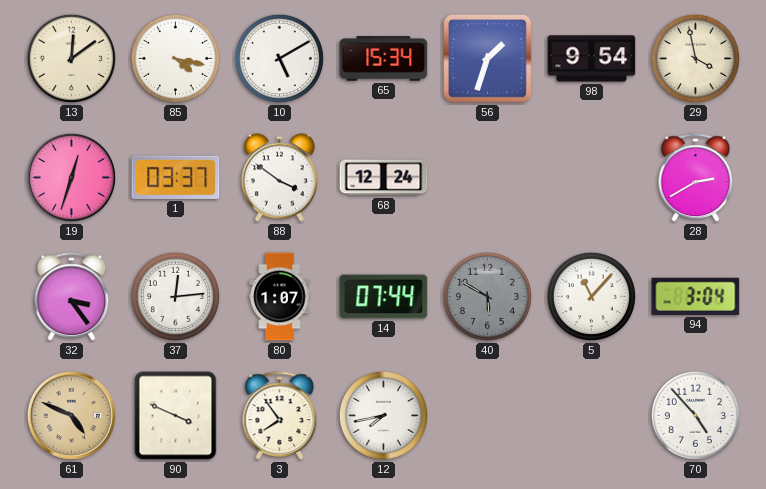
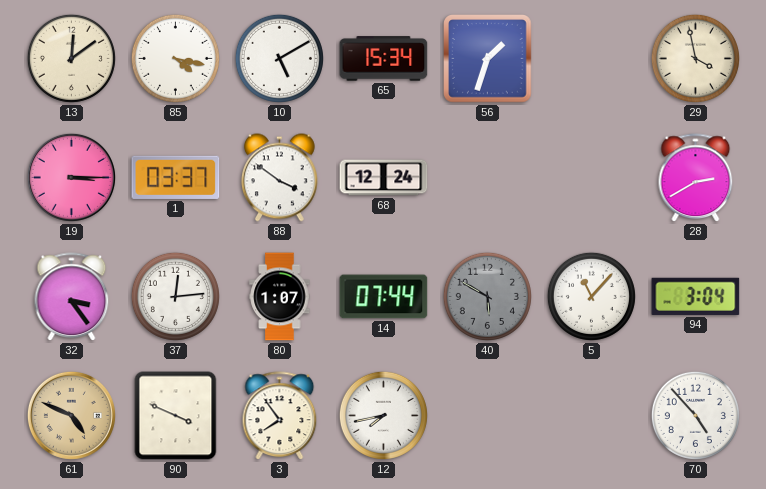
98: 9:54 -> none (592, 59)
19: 12:33 -> 3:15 (71, 177)
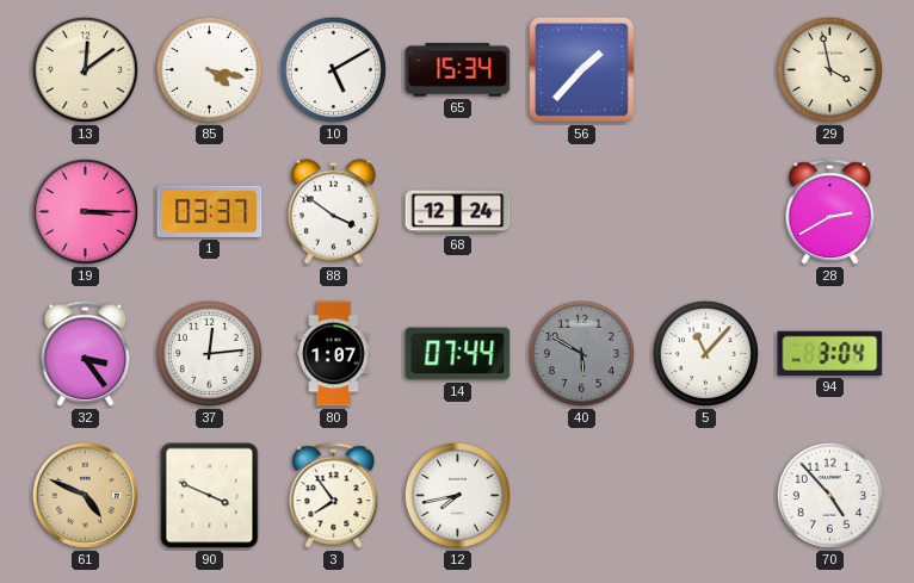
56: 1:33 -> 1:37 (582, 70)
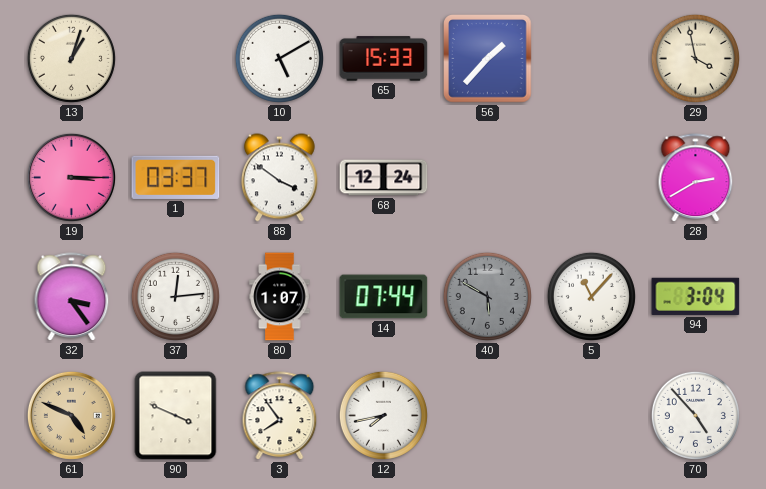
13: 12:09 -> 1:03 (71, 58)
85: 4:17 -> none (209, 69)
65: 15:34 -> 15:33 (384, 59)
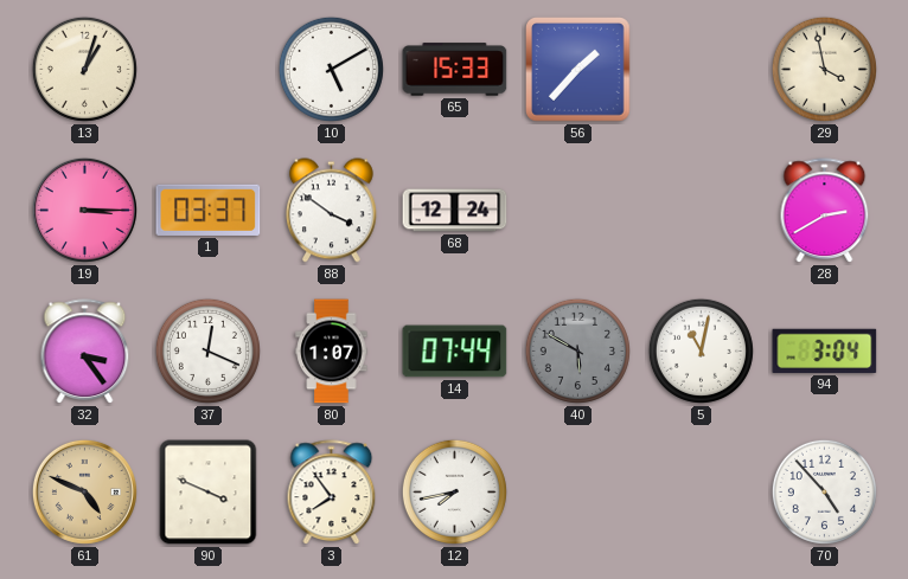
37: 12:14 -> 12:19 (207, 350)
5: 11:07 -> 11:02 (701, 350)
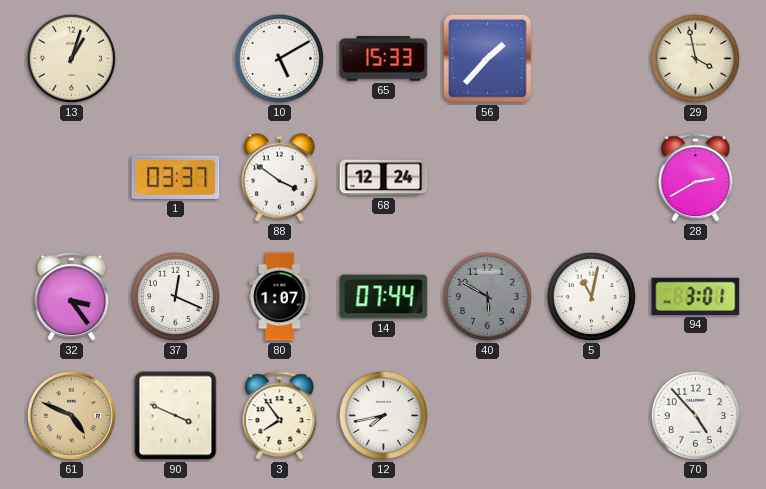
19: 3:15 -> none (84, 210)
94: 3:04 -> 3:01 (696, 296)
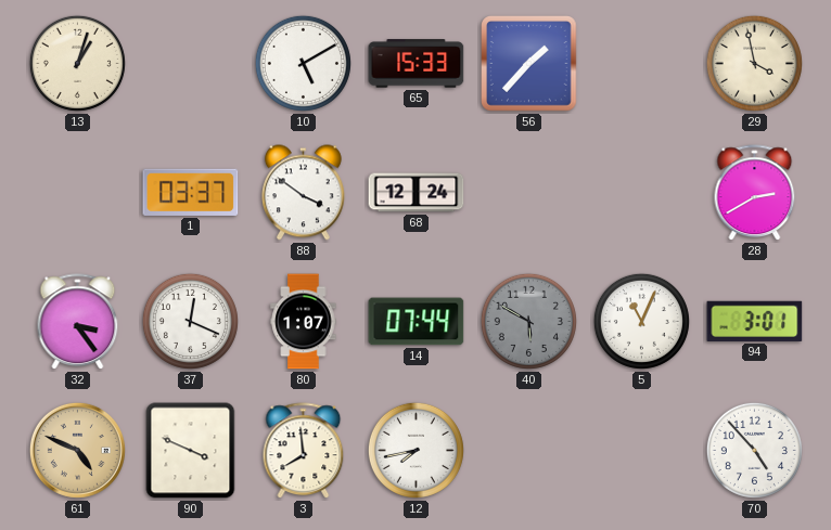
5: 11:02 -> 11:04 (641, 321)
3: 7:54 -> 7:59 (304, 451)
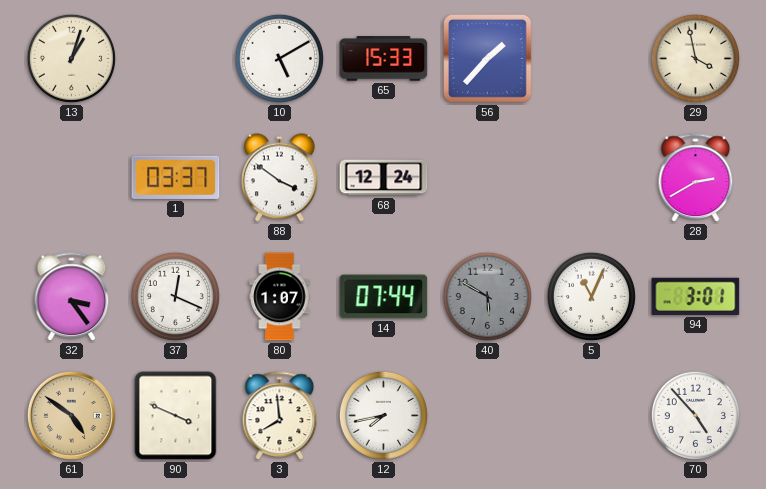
61: 4:49 -> 4:51 (71, 415)
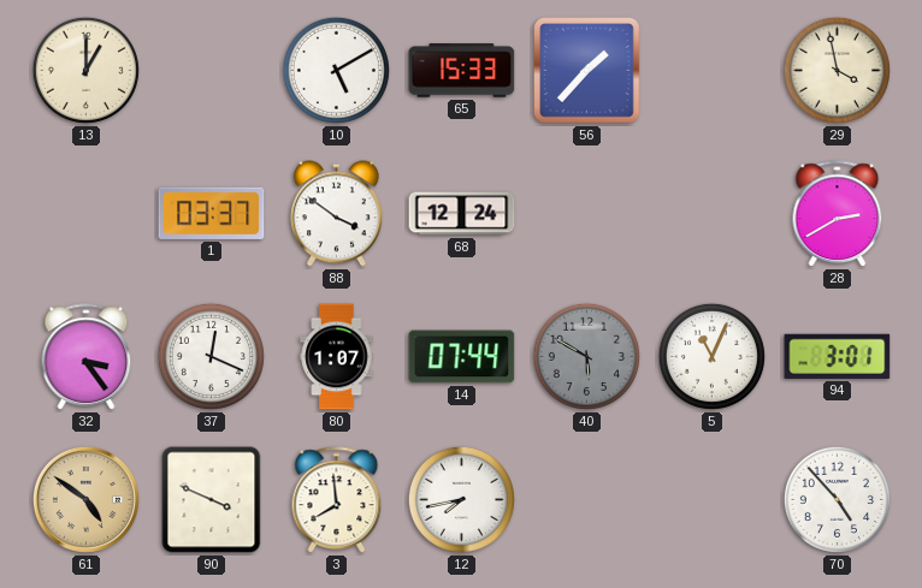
13: 1:03 -> 1:00 (85, 70)
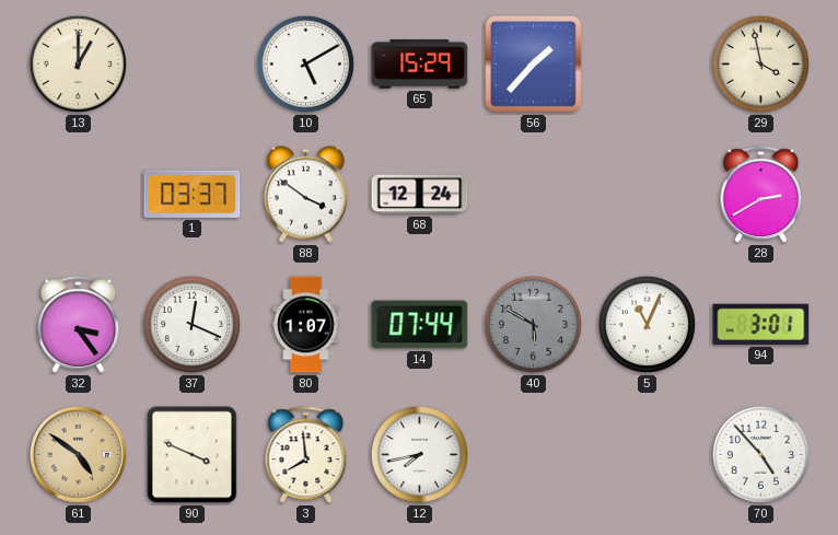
65: 15:33 -> 15:29 (420, 65)
